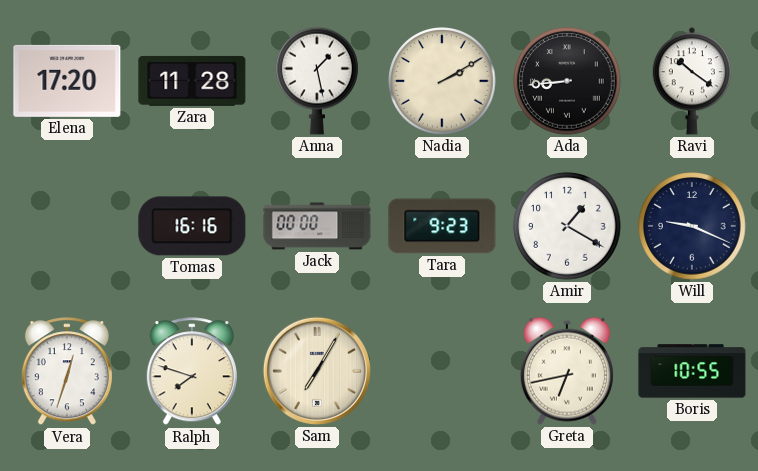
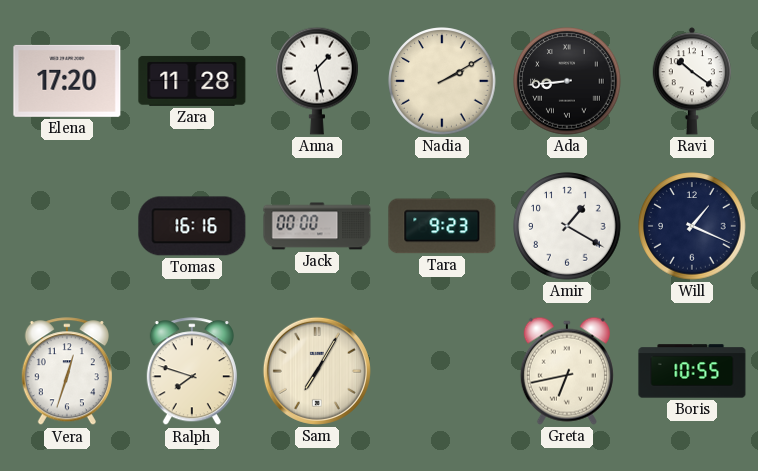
Will: 9:19 -> 1:19 (692, 226)
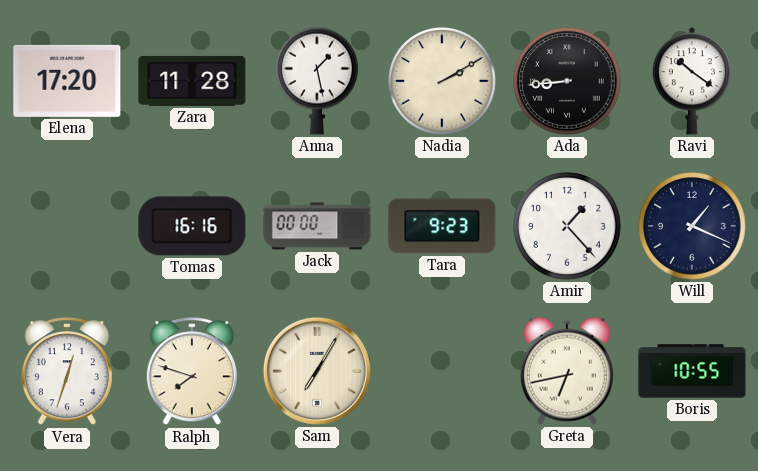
Amir: 1:20 -> 1:23 (567, 226)
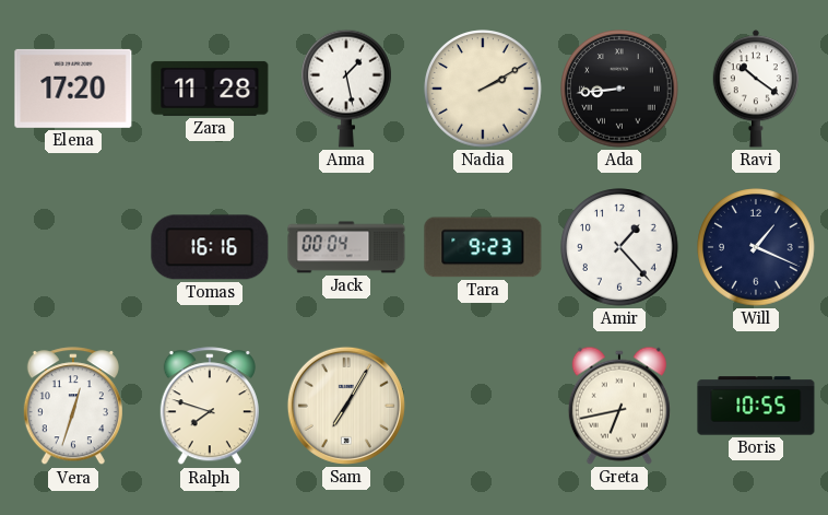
Jack: 00:00 -> 00:04 (346, 247)
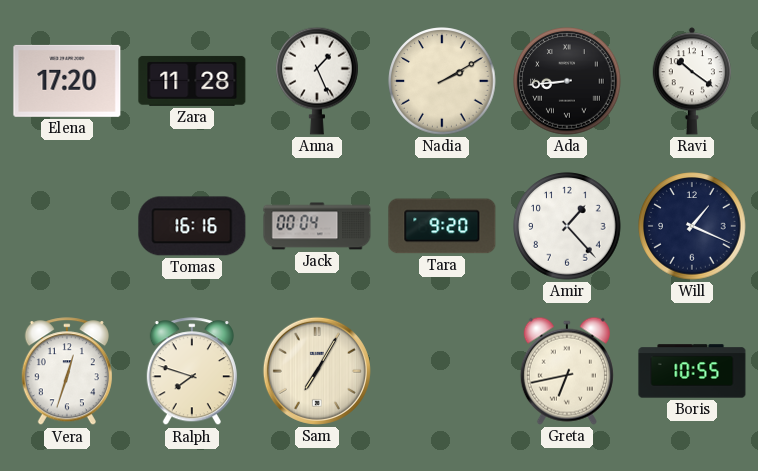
Anna: 1:28 -> 1:26 (318, 81)
Tara: 9:23 -> 9:20 (442, 226)
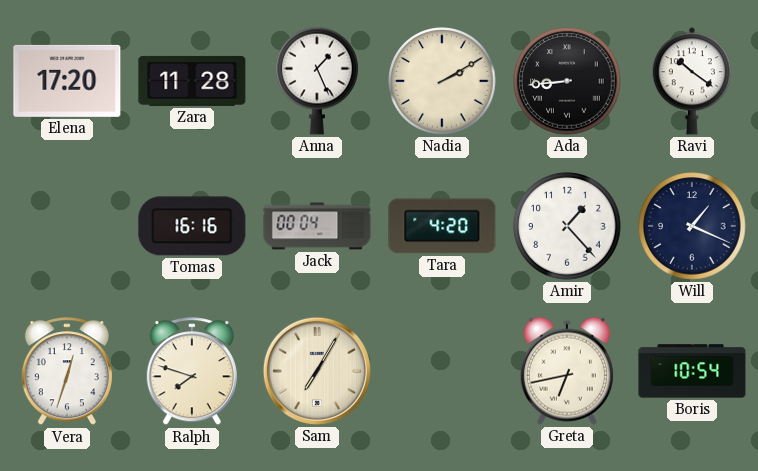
Tara: 9:20 -> 4:20 (442, 226)
Boris: 10:55 -> 10:54 (692, 371)
